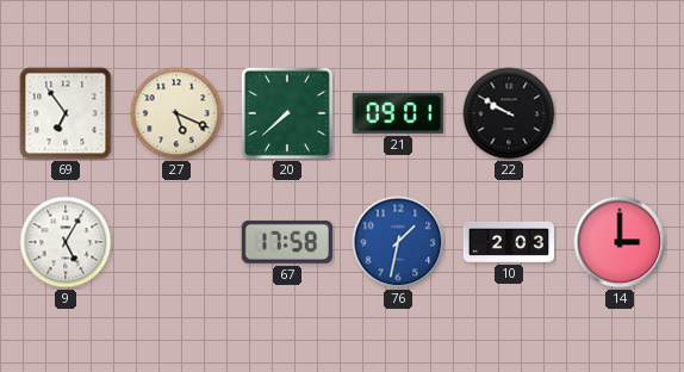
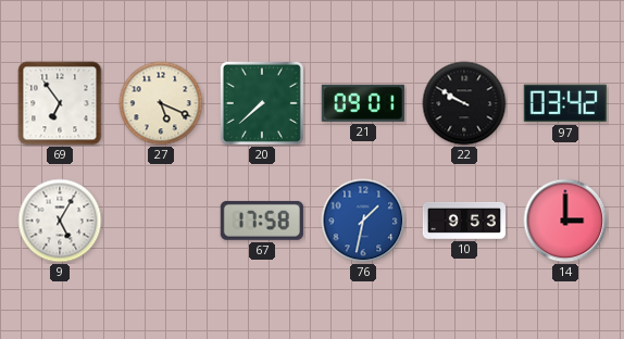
97: none -> 03:42 (565, 103)
10: 2:03 -> 9:53 (463, 221)
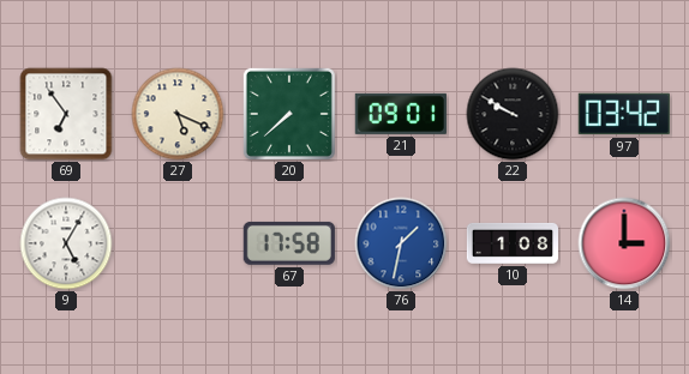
10: 9:53 -> 1:08 (511, 243)
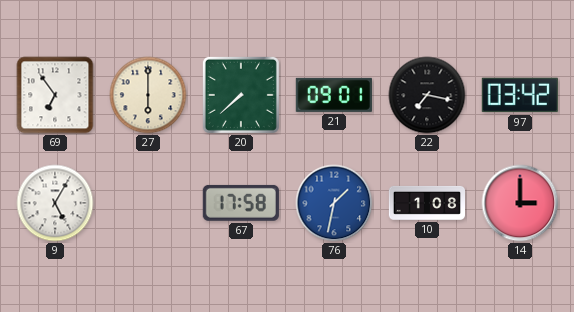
27: 5:19 -> 6:00 (148, 95)
22: 9:50 -> 7:17 (427, 95)
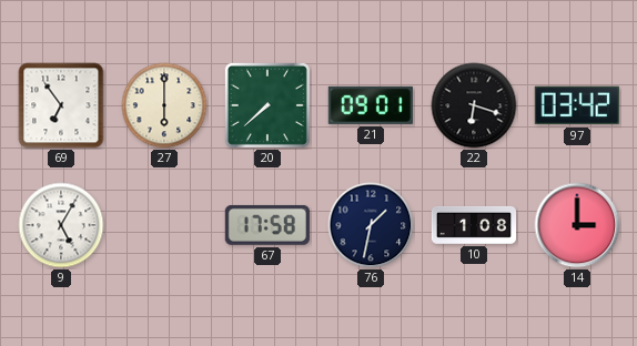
22: 7:17 -> 6:18 (474, 105)
76 dial: blue -> navy (371, 225)
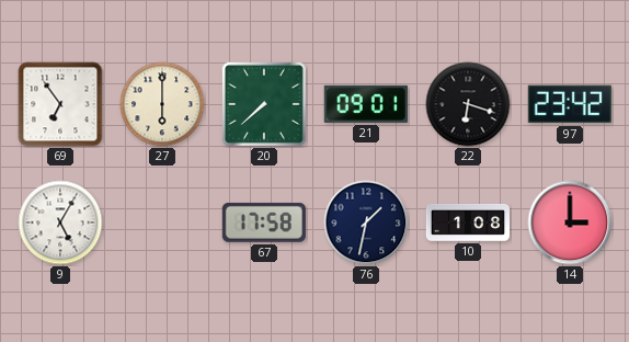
97: 03:42 -> 23:42 (570, 104)
